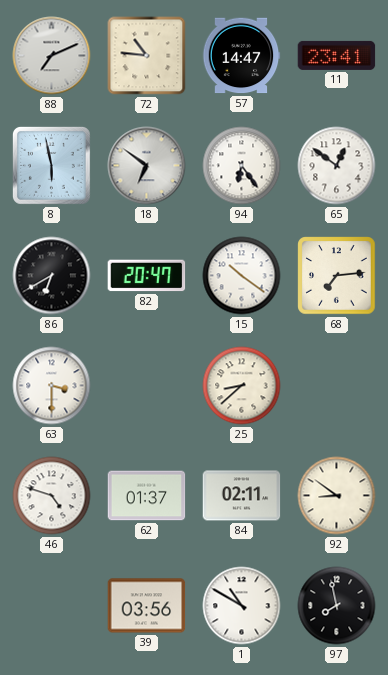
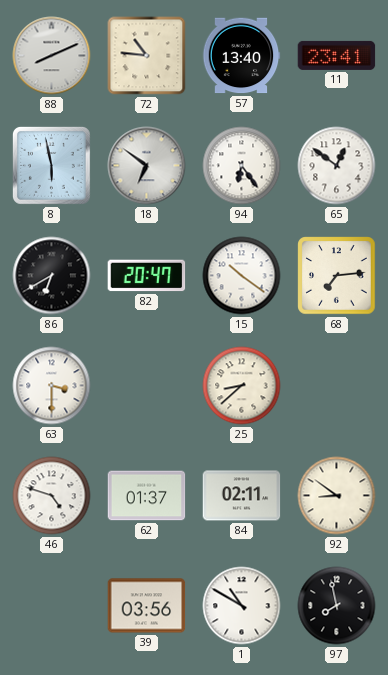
88: 7:11 -> 8:11 (52, 56)
57: 14:47 -> 13:40 (241, 56)
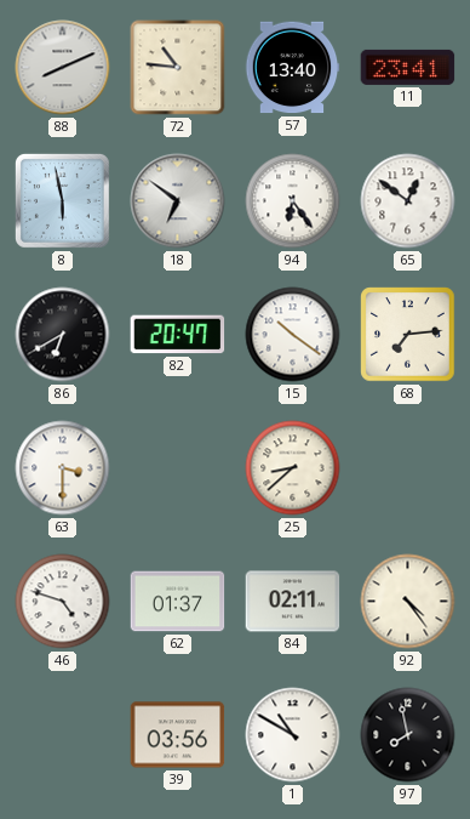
92: 8:51 -> 4:24 (408, 602)
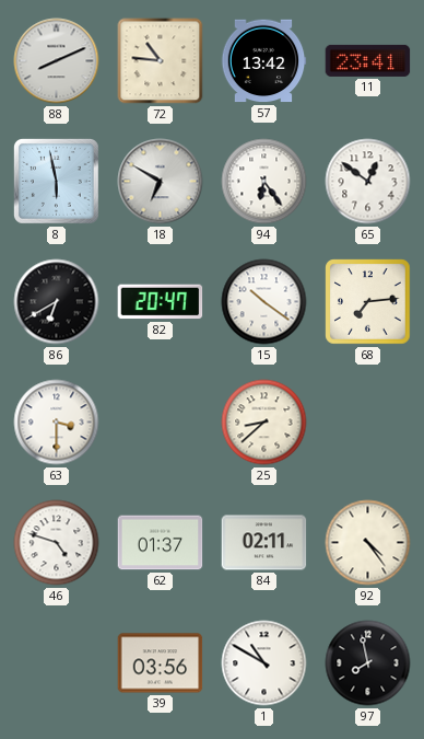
57: 13:40 -> 13:42 (263, 61)
18: 6:51 -> 6:50 (161, 182)
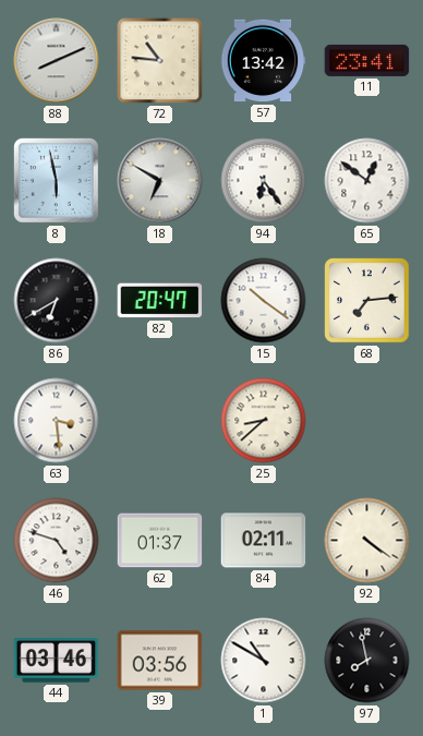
63: 3:30 -> 3:29 (57, 421)
92: 4:24 -> 4:21 (367, 541)
44: none -> 03:46 (57, 661)
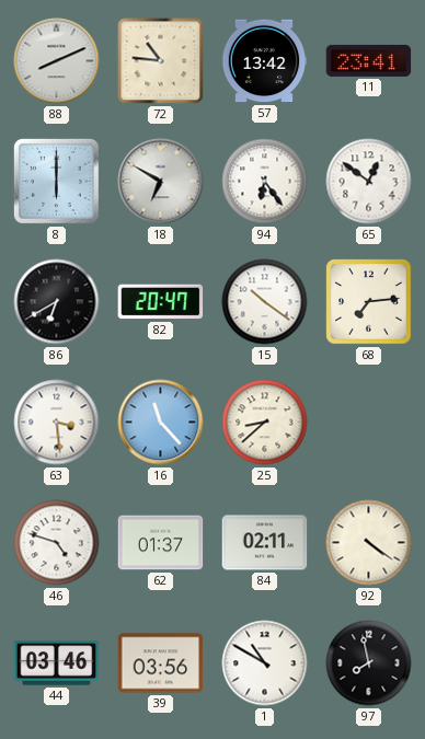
8: 5:58 -> 6:00 (57, 182)
16: none -> 11:23 (161, 423)
